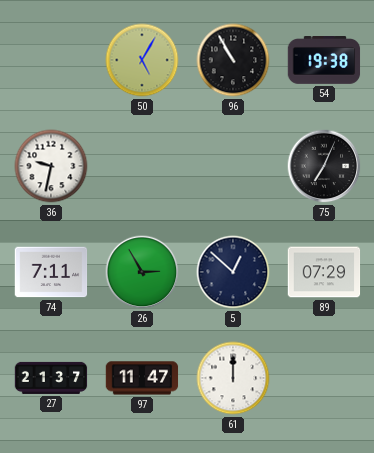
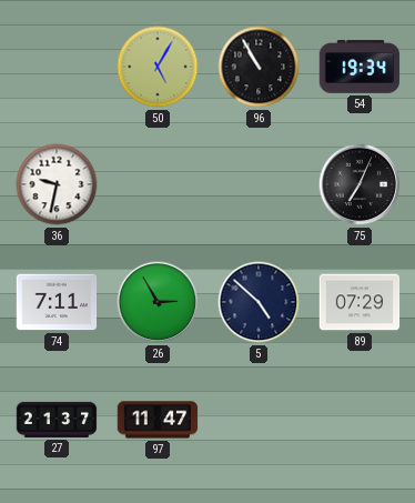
54: 19:38 -> 19:34 (360, 68)
5: 12:52 -> 4:52 (259, 302)
61: 12:00 -> none (233, 378)
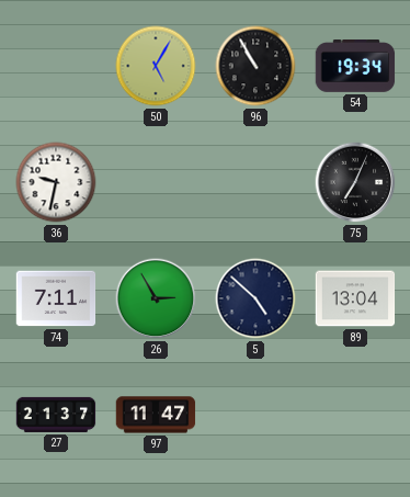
89: 07:29 -> 13:04 (355, 298)
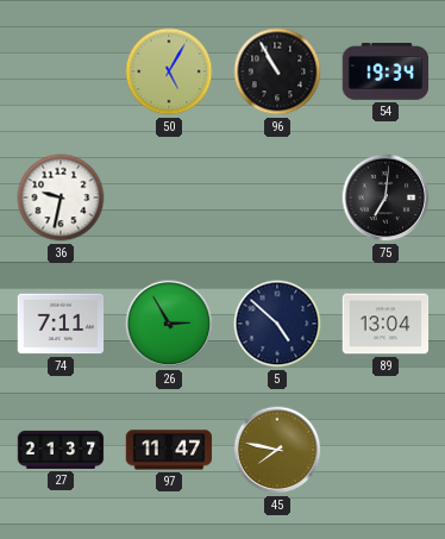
75: 7:04 -> 7:01 (386, 198)
45: none -> 7:47 (277, 450)
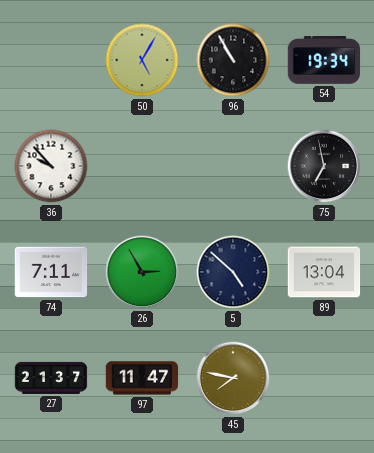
36: 9:32 -> 9:53 (51, 166)
75: 7:01 -> 6:58 (324, 166)
